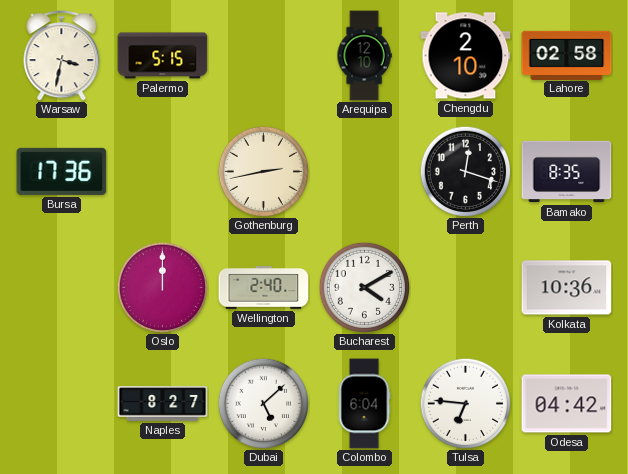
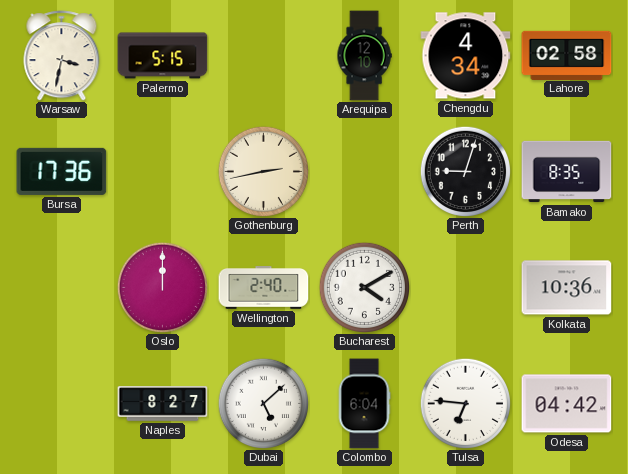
Chengdu: 2:10 -> 4:34 (466, 56)
Perth: 12:18 -> 9:03 (465, 171)
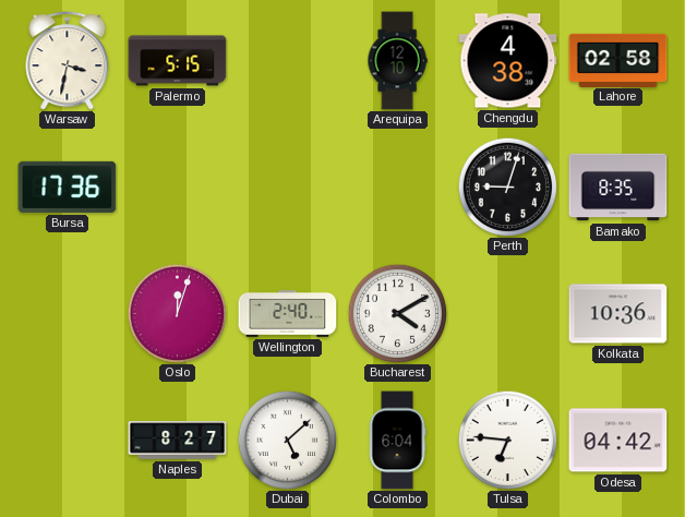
Chengdu: 4:34 -> 4:38 (508, 61)
Gothenburg: 2:43 -> none (263, 171)
Oslo: 12:00 -> 12:03 (177, 313)
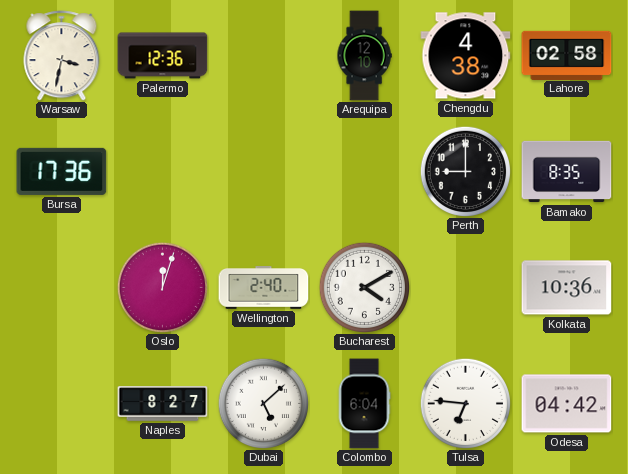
Palermo: 5:15 -> 12:36 (163, 56)
Perth: 9:03 -> 9:00 (465, 171)
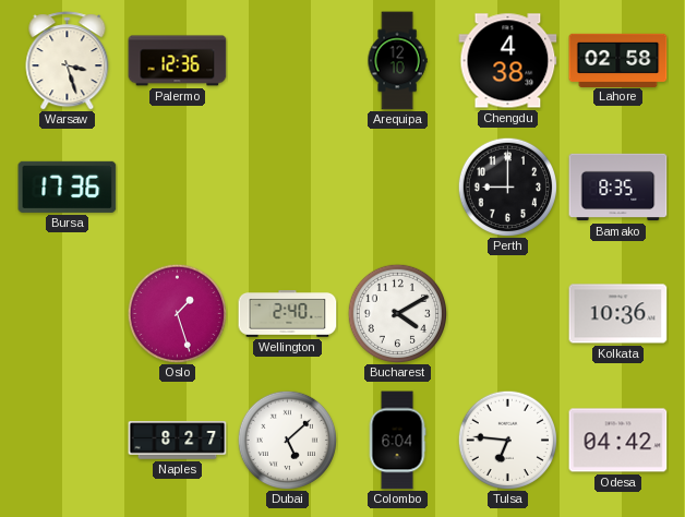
Warsaw: 3:32 -> 3:27 (68, 61)
Oslo: 12:03 -> 1:27 (177, 313)
